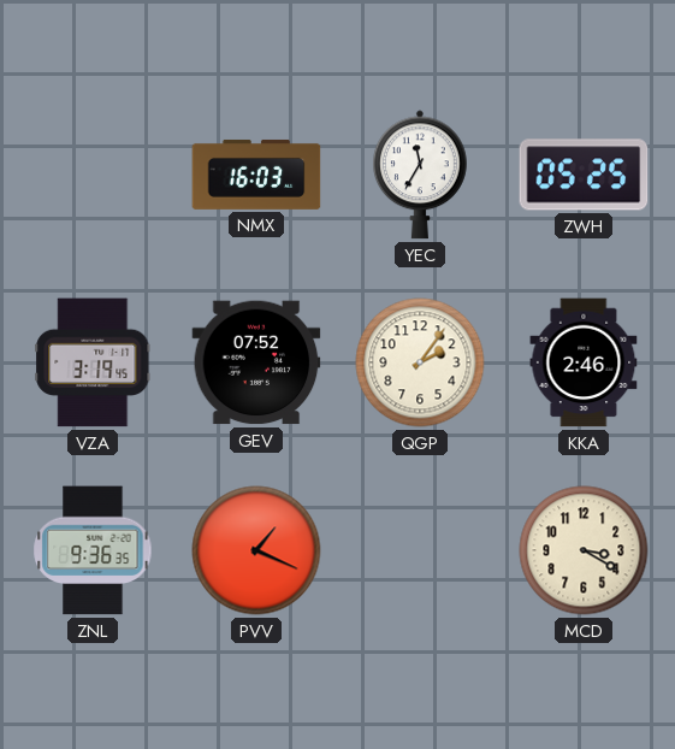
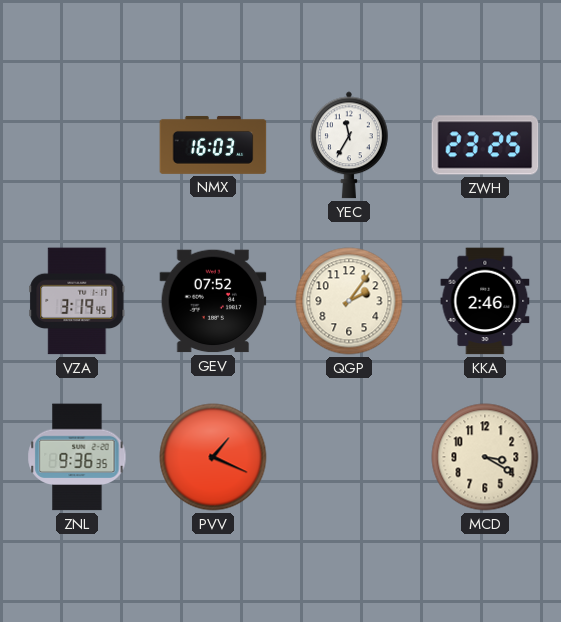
ZWH: 05:25 -> 23:25 (485, 145)
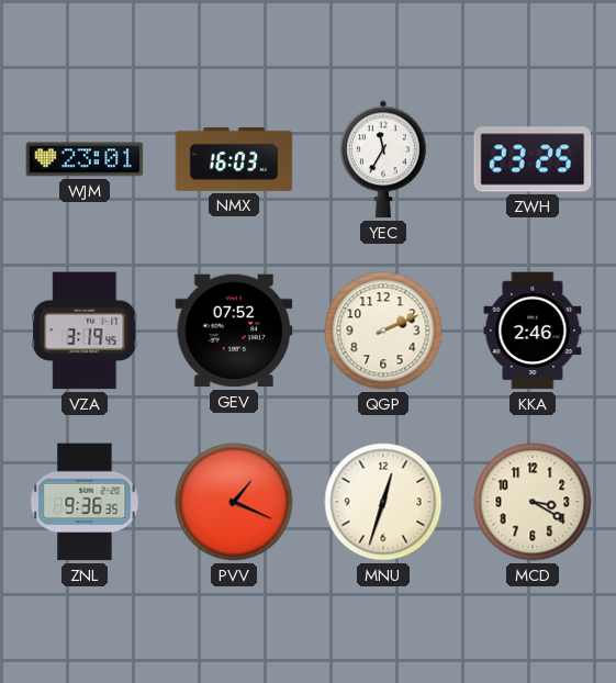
WJM: none -> 23:01 (85, 159)
QGP: 2:06 -> 2:11 (383, 331)
MNU: none -> 12:33 (383, 502)
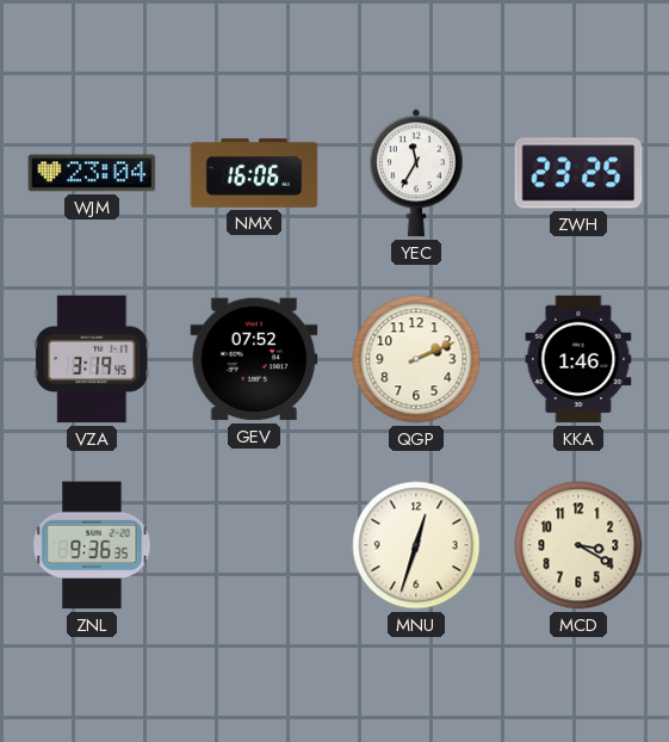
WJM: 23:01 -> 23:04 (92, 173)
NMX: 16:03 -> 16:06 (254, 173)
KKA: 2:46 -> 1:46 (578, 359)
PVV: 1:19 -> none (234, 502)
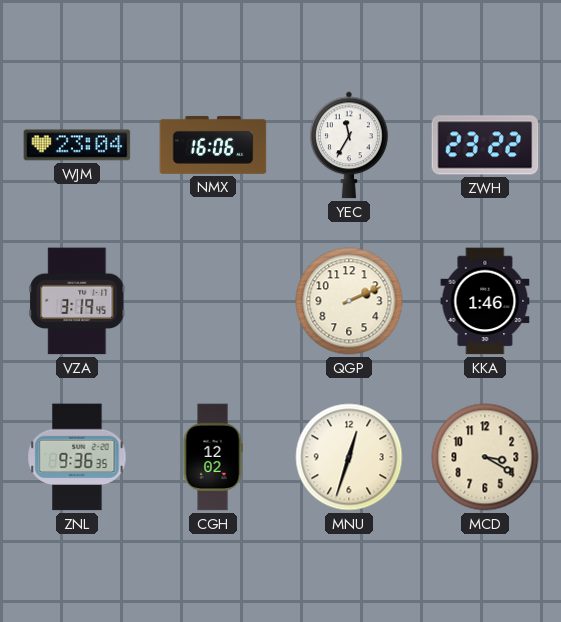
ZWH: 23:25 -> 23:22 (485, 145)
GEV: 07:52 -> none (254, 359)
CGH: none -> 12:02 (213, 457)
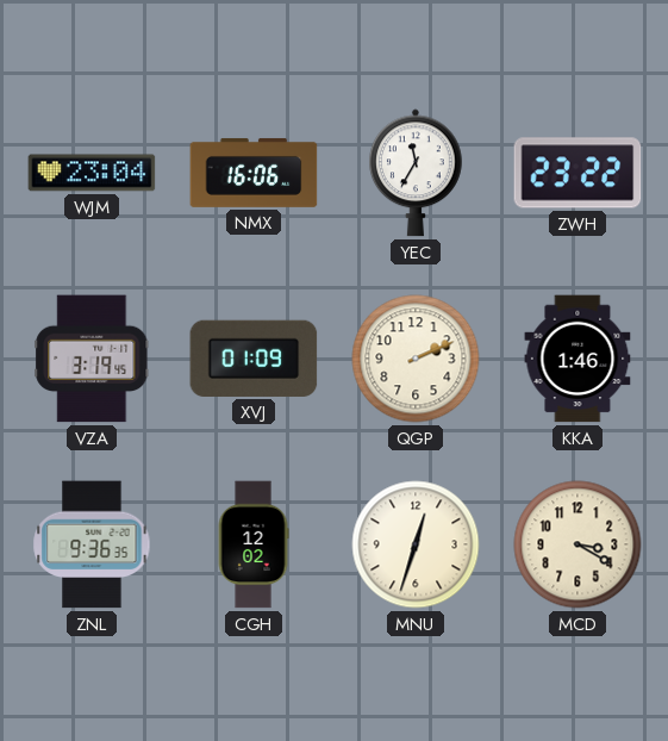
XVJ: none -> 01:09 (254, 359)
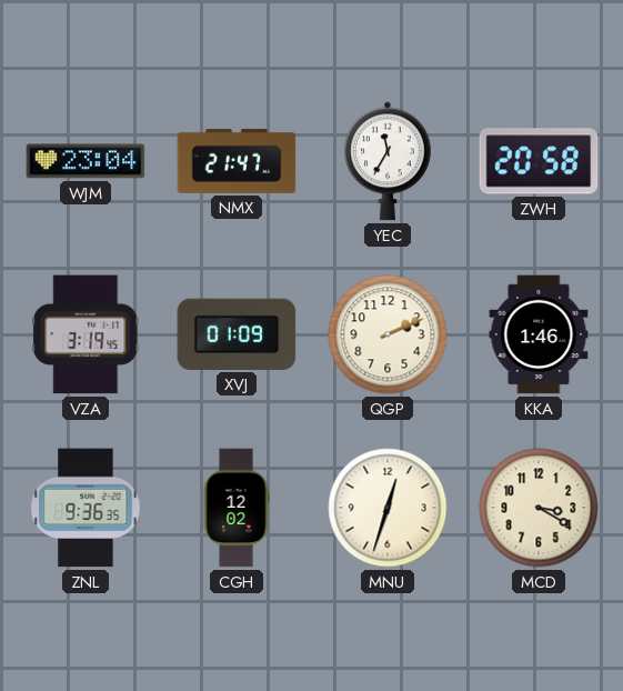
NMX: 16:06 -> 21:47 (237, 161)
ZWH: 23:22 -> 20:58 (539, 161)
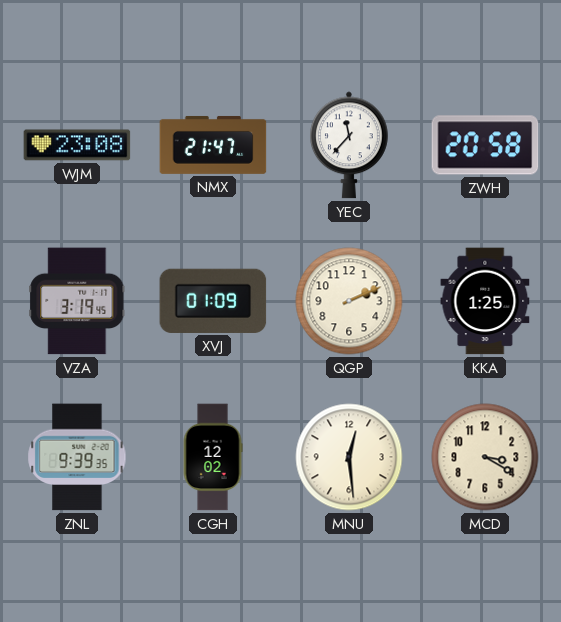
WJM: 23:04 -> 23:08 (77, 145)
YEC: 11:35 -> 11:37 (350, 145)
KKA: 1:46 -> 1:25 (485, 301)
ZNL: 9:36 -> 9:39 (77, 457)
MNU: 12:33 -> 12:29 (349, 457)
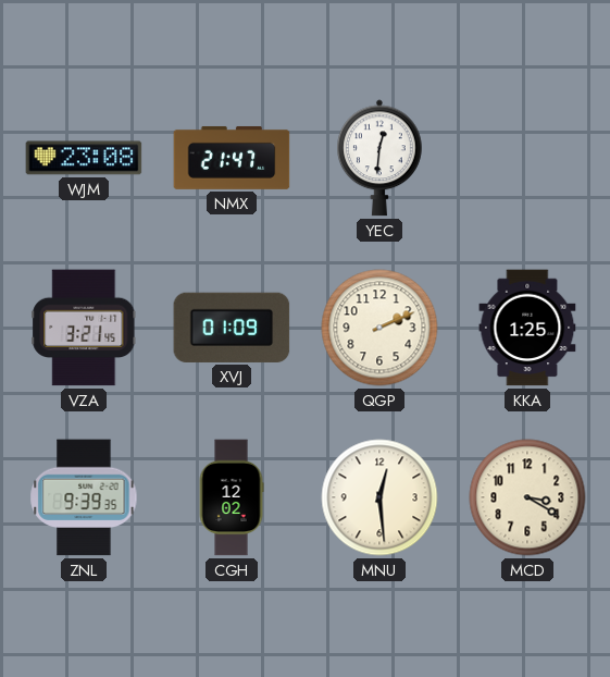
YEC: 11:37 -> 12:31 (381, 158)
ZWH: 20:58 -> none (485, 145)
VZA: 3:19 -> 3:21 (84, 328)
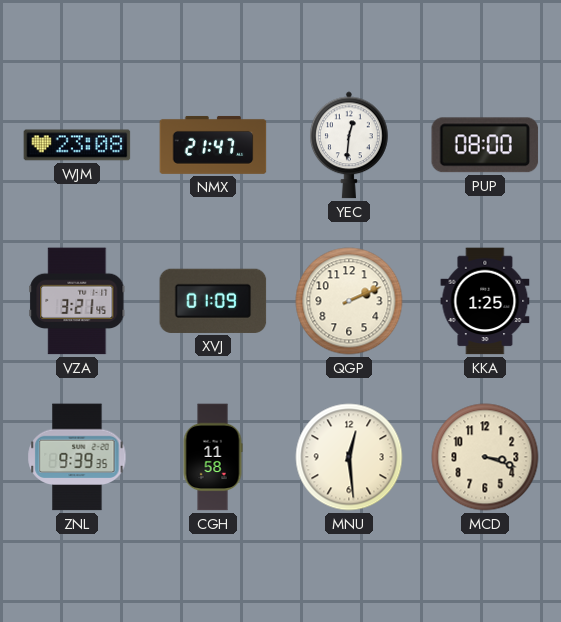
PUP: none -> 08:00 (485, 145)
CGH: 12:02 -> 11:58 (213, 457)
MCD: 3:20 -> 3:18 (485, 457)
